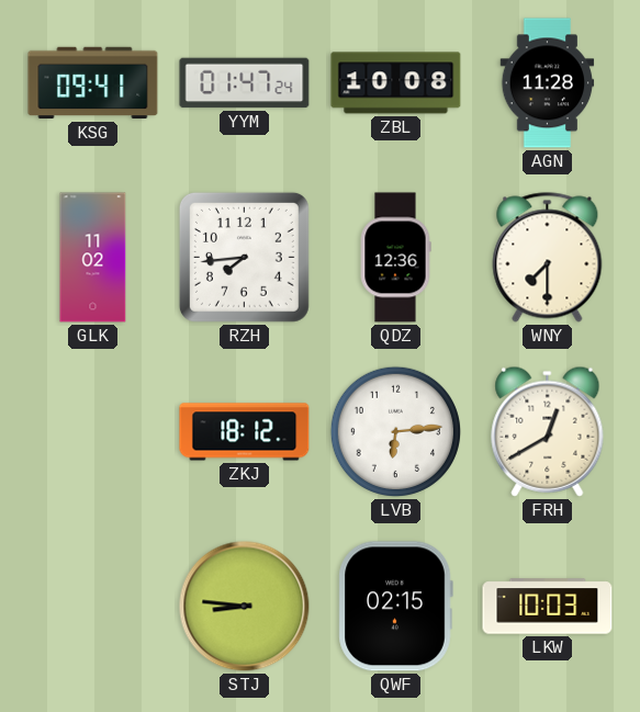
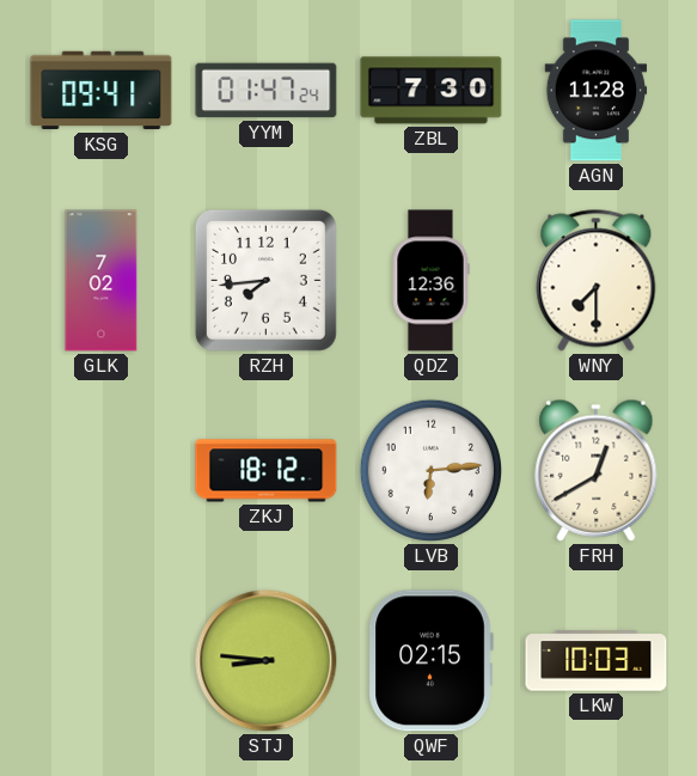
ZBL: 10:08 -> 7:30 (432, 91)
GLK: 11:02 -> 7:02 (102, 281)
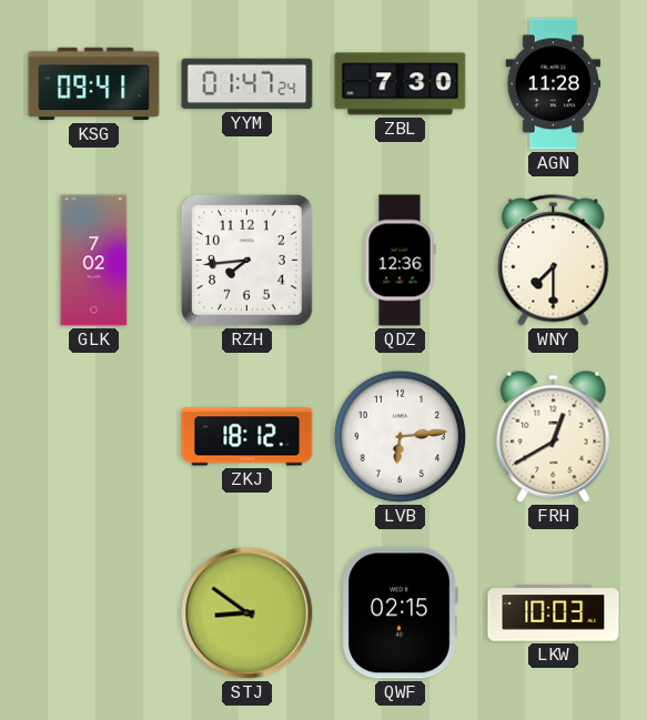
STJ: 8:46 -> 8:51 (247, 613)
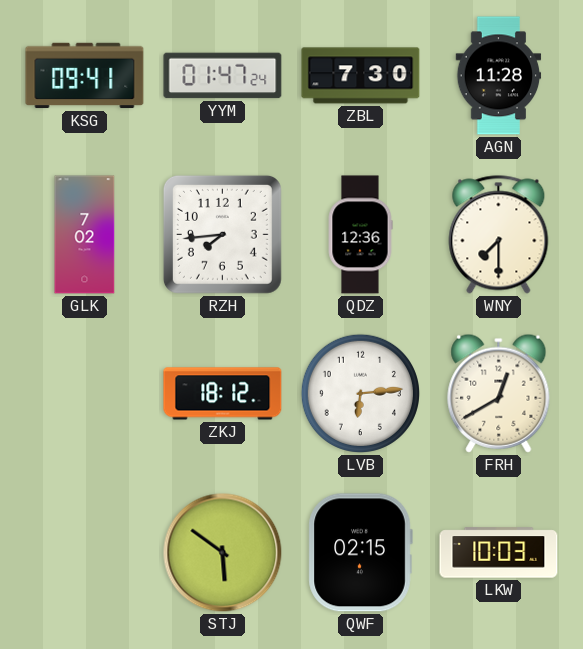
STJ: 8:51 -> 5:51 (223, 553)
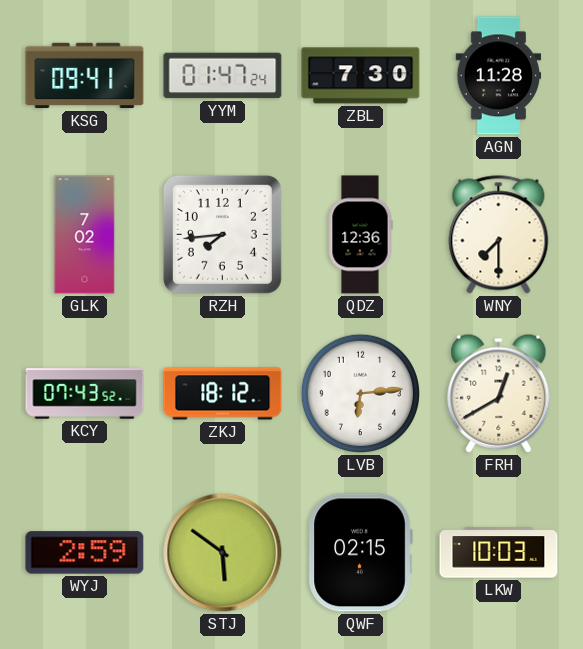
KCY: none -> 07:43 (85, 394)
WYJ: none -> 2:59 (85, 553)
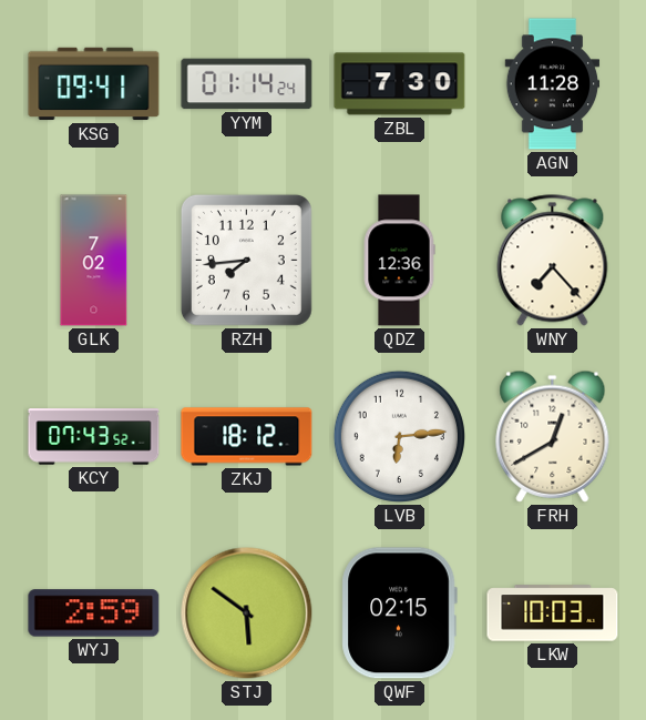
YYM: 01:47 -> 01:14 (247, 84)
WNY: 7:30 -> 7:23 (553, 261)
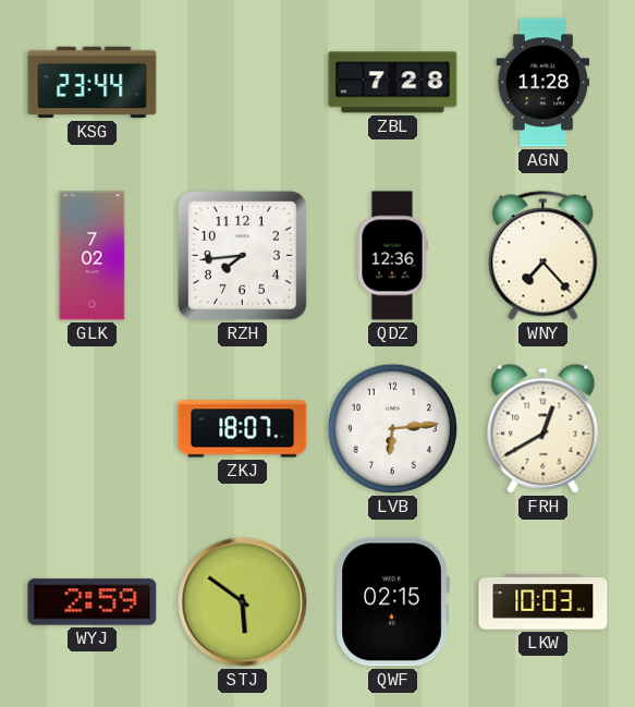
KSG: 09:41 -> 23:44 (93, 83)
YYM: 01:14 -> none (247, 84)
ZBL: 7:30 -> 7:28 (393, 83)
KCY: 07:43 -> none (94, 437)
ZKJ: 18:12 -> 18:07 (243, 429)
